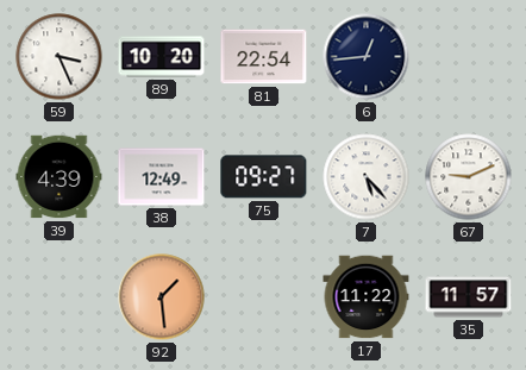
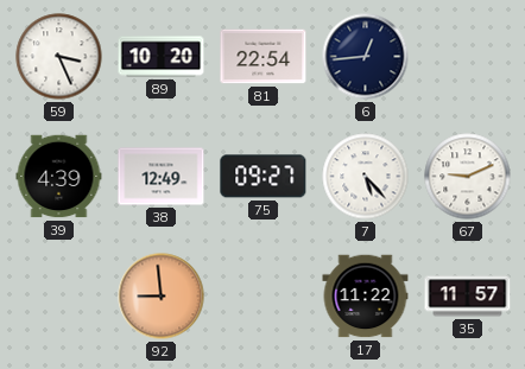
92: 1:29 -> 8:59 (162, 297)
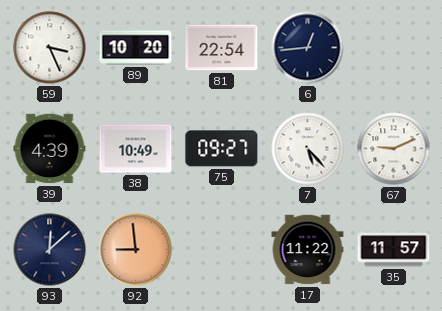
38: 12:49 -> 10:49 (136, 149)
93: none -> 12:08 (50, 250)
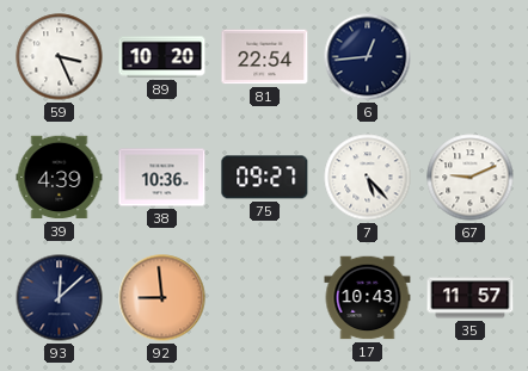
38: 10:49 -> 10:36 (162, 178)
17: 11:22 -> 10:43 (368, 298)
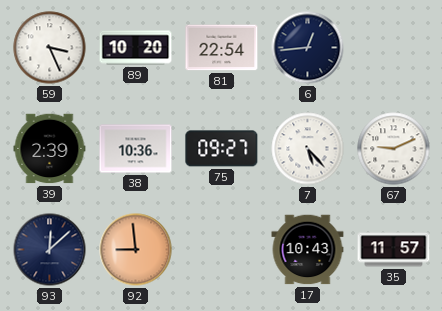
39: 4:39 -> 2:39 (50, 149)
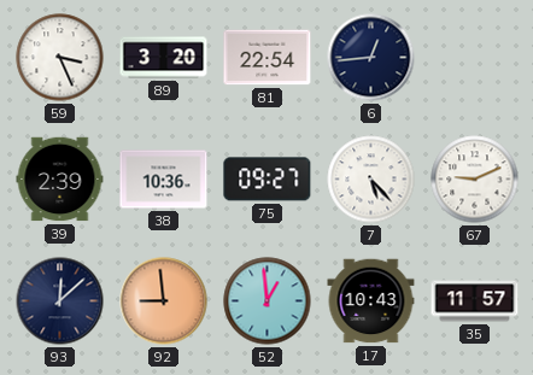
89: 10:20 -> 3:20 (164, 58)
52: none -> 12:59 (268, 301)
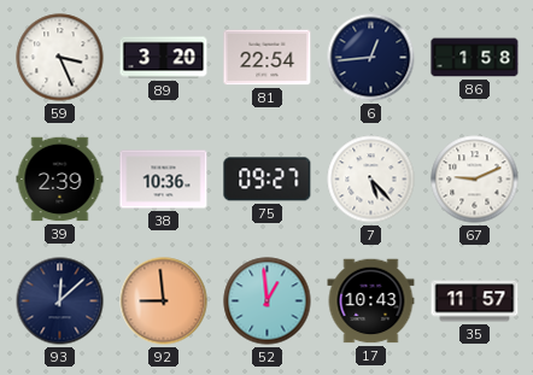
86: none -> 1:58 (475, 58)
